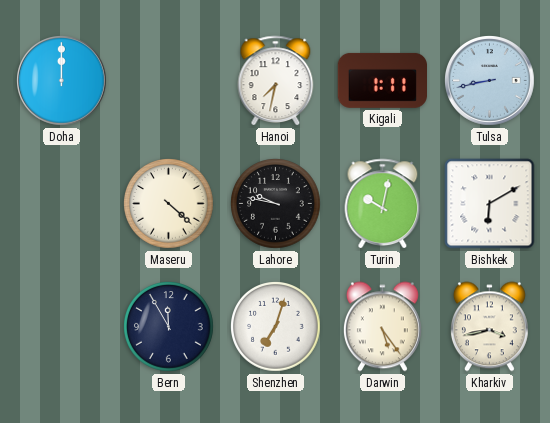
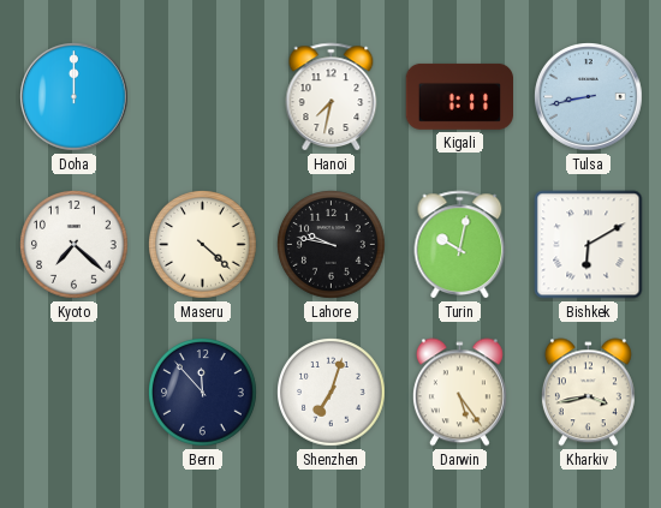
Kyoto: none -> 7:22 (75, 245)
Bern: 11:55 -> 11:53 (203, 393)
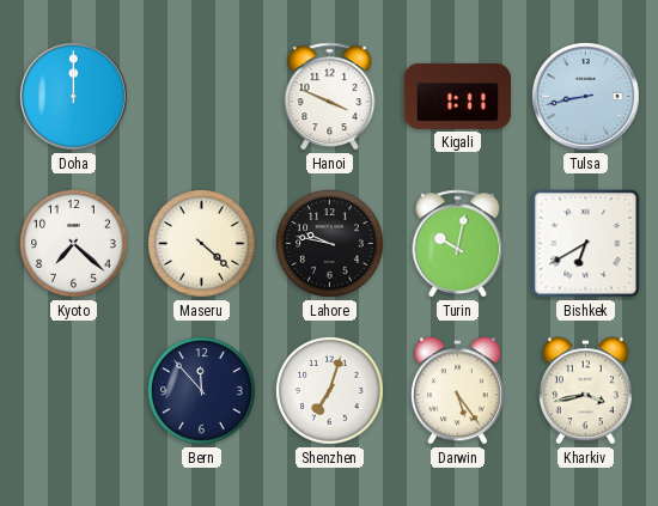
Hanoi: 7:32 -> 3:49 (330, 97)
Bishkek: 6:10 -> 6:40 (586, 244)
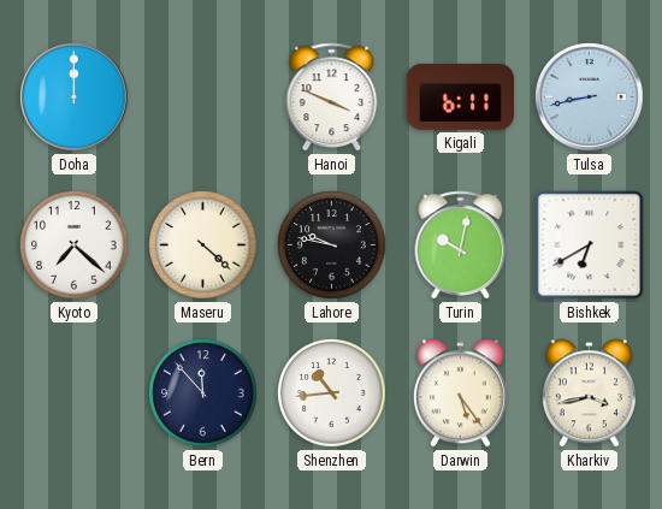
Kigali: 1:11 -> 6:11 (460, 96)
Shenzhen: 7:03 -> 10:44 (332, 393)
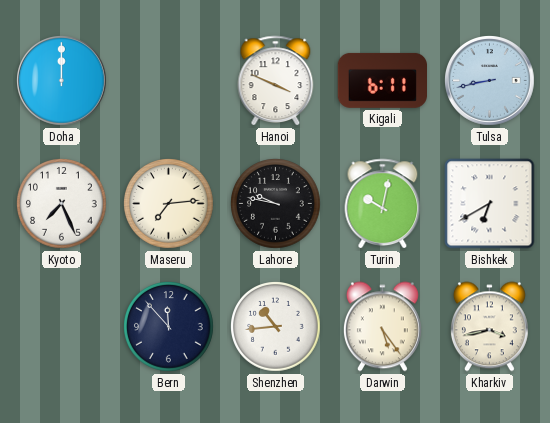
Kyoto: 7:22 -> 7:26 (62, 204)
Maseru: 4:22 -> 7:14 (169, 204)
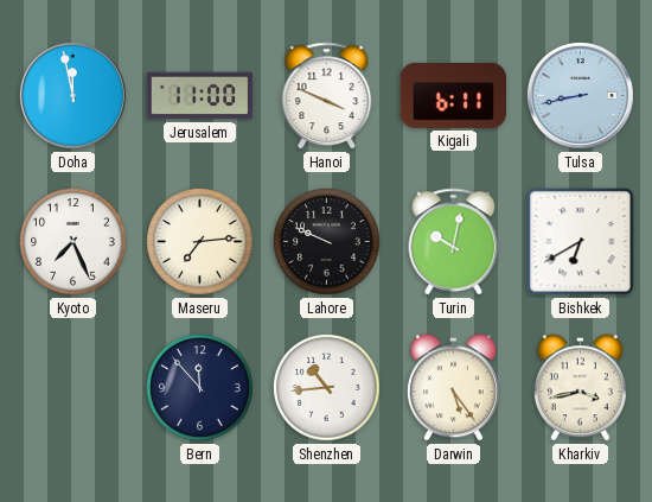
Doha: 12:00 -> 11:58 (73, 96)
Jerusalem: none -> 11:00 (200, 96)
Lahore: 9:47 -> 9:49 (327, 242)
